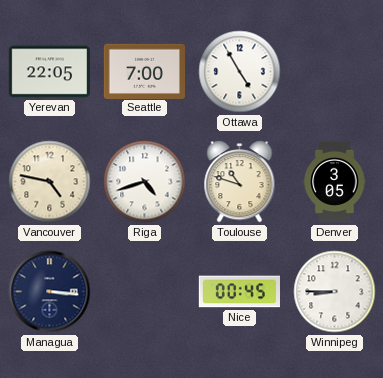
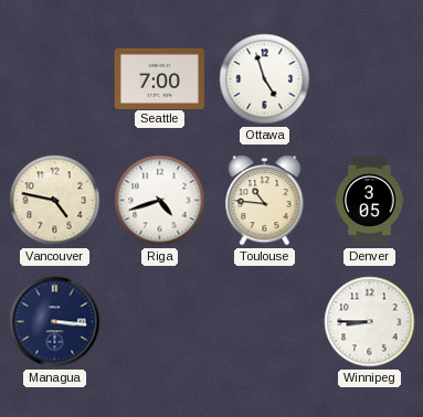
Yerevan: 22:05 -> none (49, 72)
Ottawa: 4:55 -> 4:57 (265, 79)
Toulouse: 10:48 -> 10:46 (265, 201)
Nice: 00:45 -> none (239, 292)
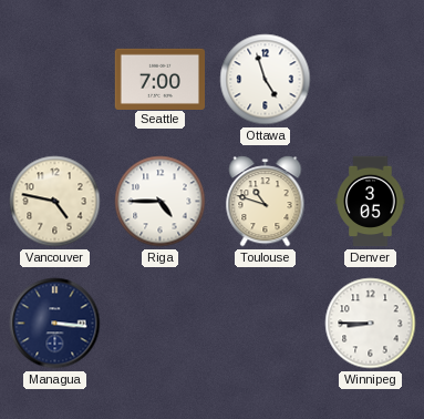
Riga: 4:42 -> 4:45 (161, 202)
Toulouse: 10:46 -> 10:48 (266, 202)
